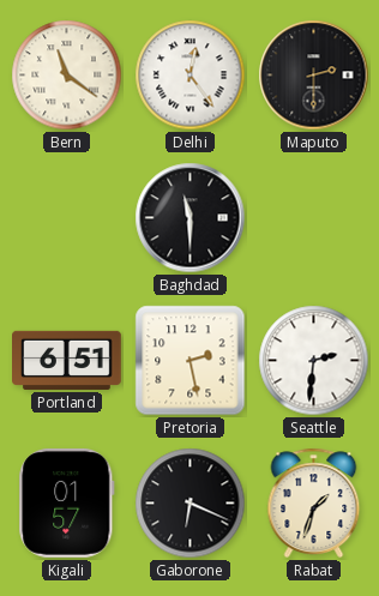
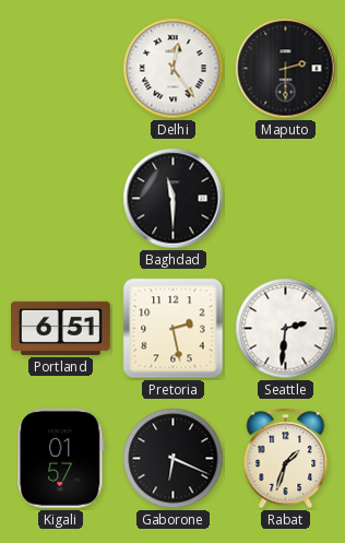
Bern: 11:21 -> none (67, 76)
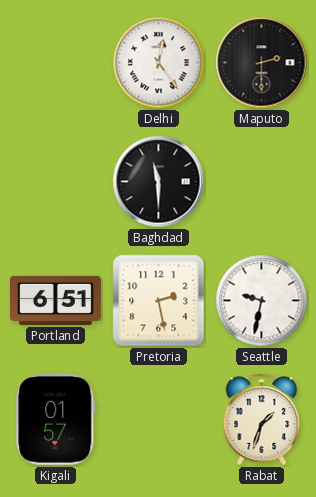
Seattle: 2:31 -> 9:32 (262, 301)
Gaborone: 6:19 -> none (174, 459)
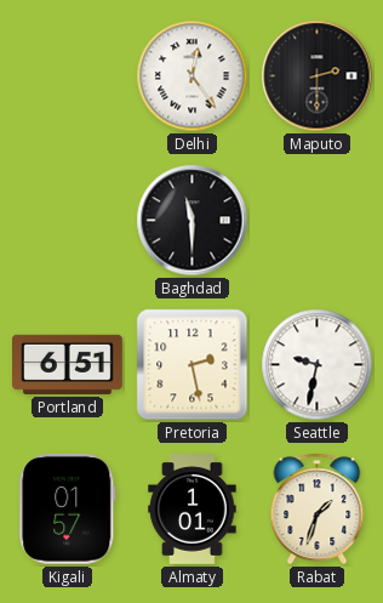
Almaty: none -> 1:01 (193, 510)
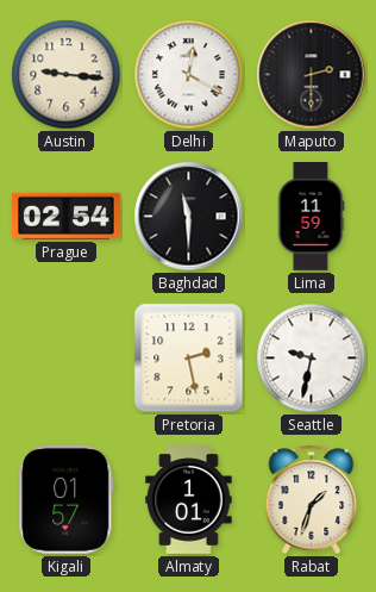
Austin: none -> 9:16 (67, 75)
Delhi: 12:24 -> 12:20 (189, 75)
Prague: none -> 02:54 (67, 216)
Lima: none -> 11:59 (311, 217)
Portland: 6:51 -> none (68, 364)
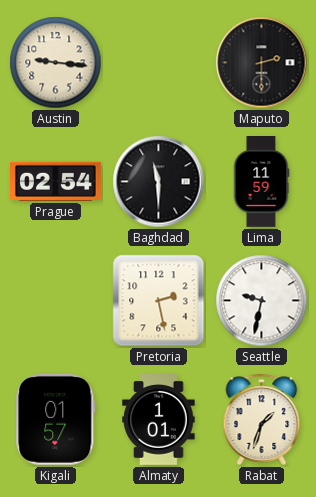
Delhi: 12:20 -> none (189, 75)
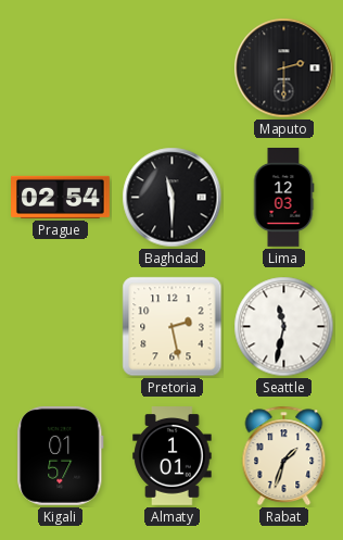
Austin: 9:16 -> none (56, 63)
Lima: 11:59 -> 12:03 (283, 198)
Seattle: 9:32 -> 11:32 (284, 327)
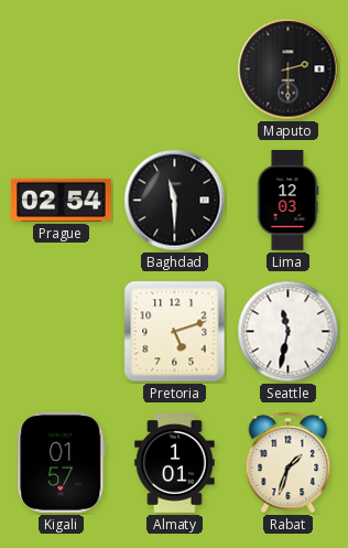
Pretoria: 2:28 -> 5:12 (175, 332)
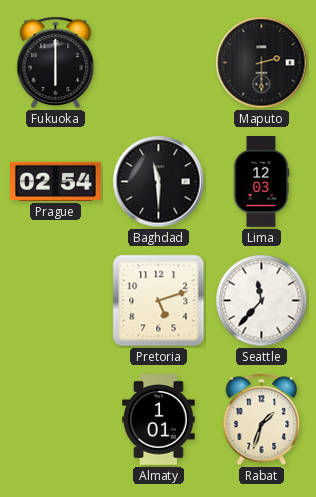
Fukuoka: none -> 6:00 (56, 62)
Seattle: 11:32 -> 11:37 (262, 301)
Kigali: 01:57 -> none (62, 462)
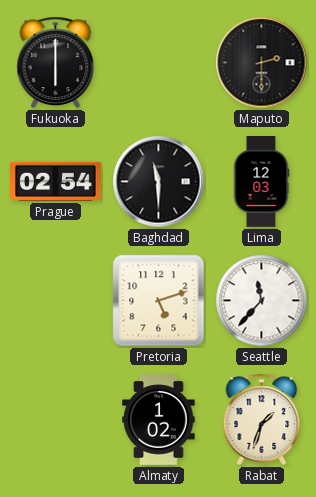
Almaty: 1:01 -> 1:02 (159, 420)
